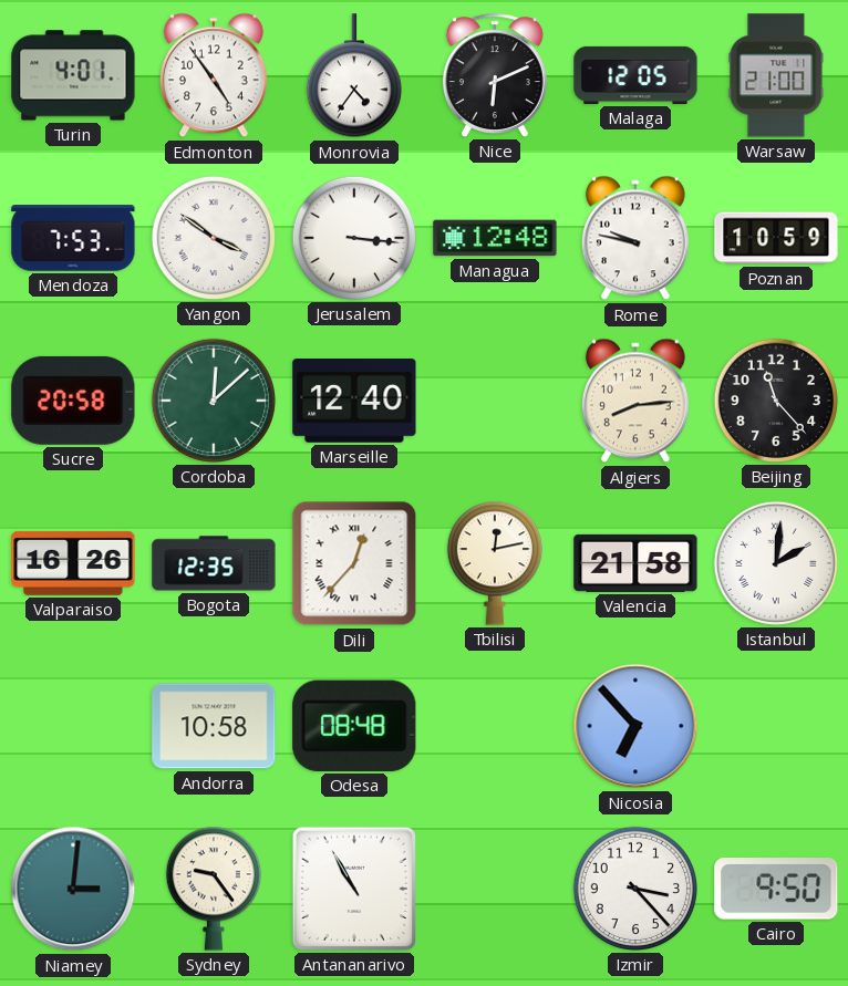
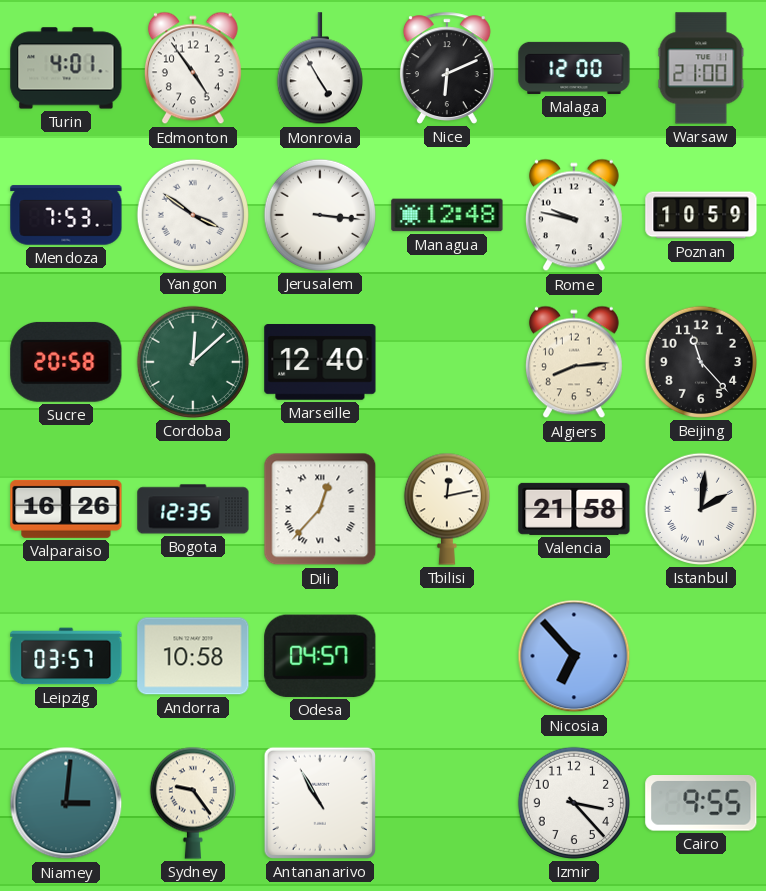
Monrovia: 4:36 -> 4:55 (320, 69)
Malaga: 12:05 -> 12:00 (574, 68)
Leipzig: none -> 03:57 (66, 656)
Odesa: 08:48 -> 04:57 (320, 656)
Cairo: 9:50 -> 9:55 (701, 804)
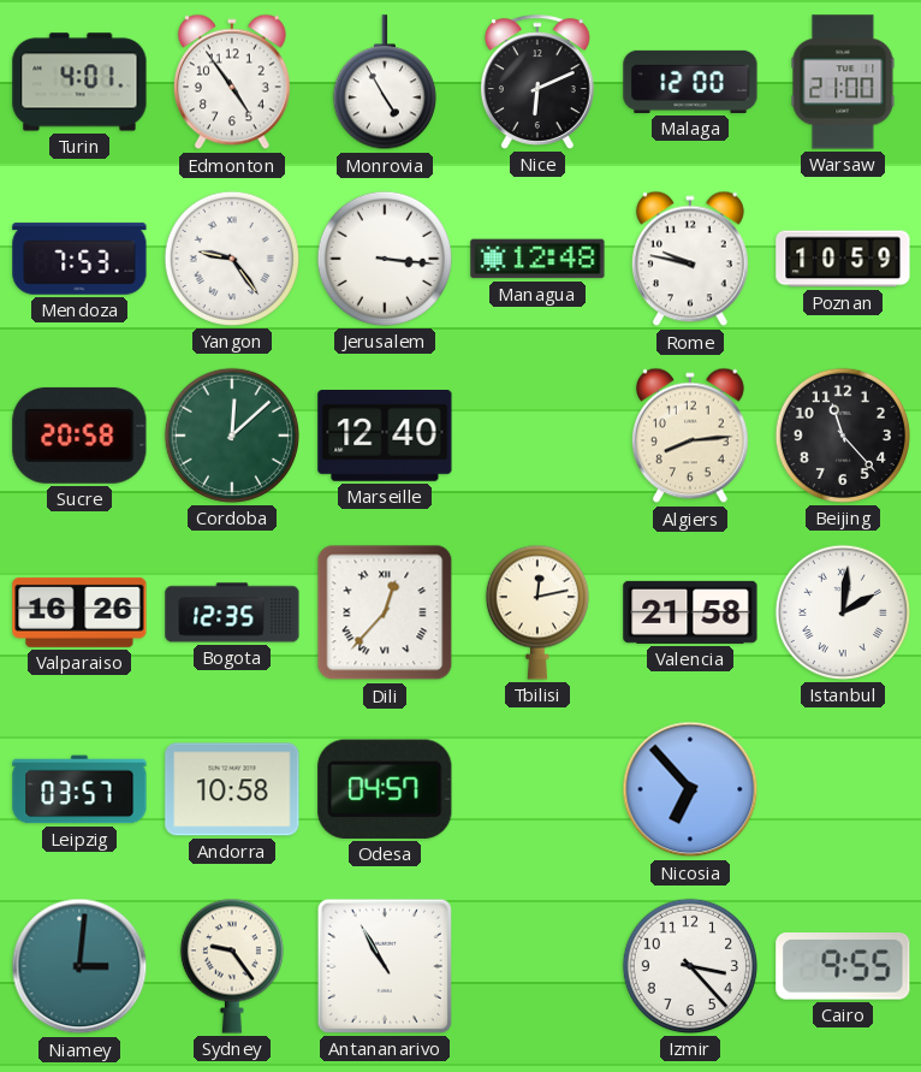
Yangon: 3:51 -> 9:24 (232, 259)
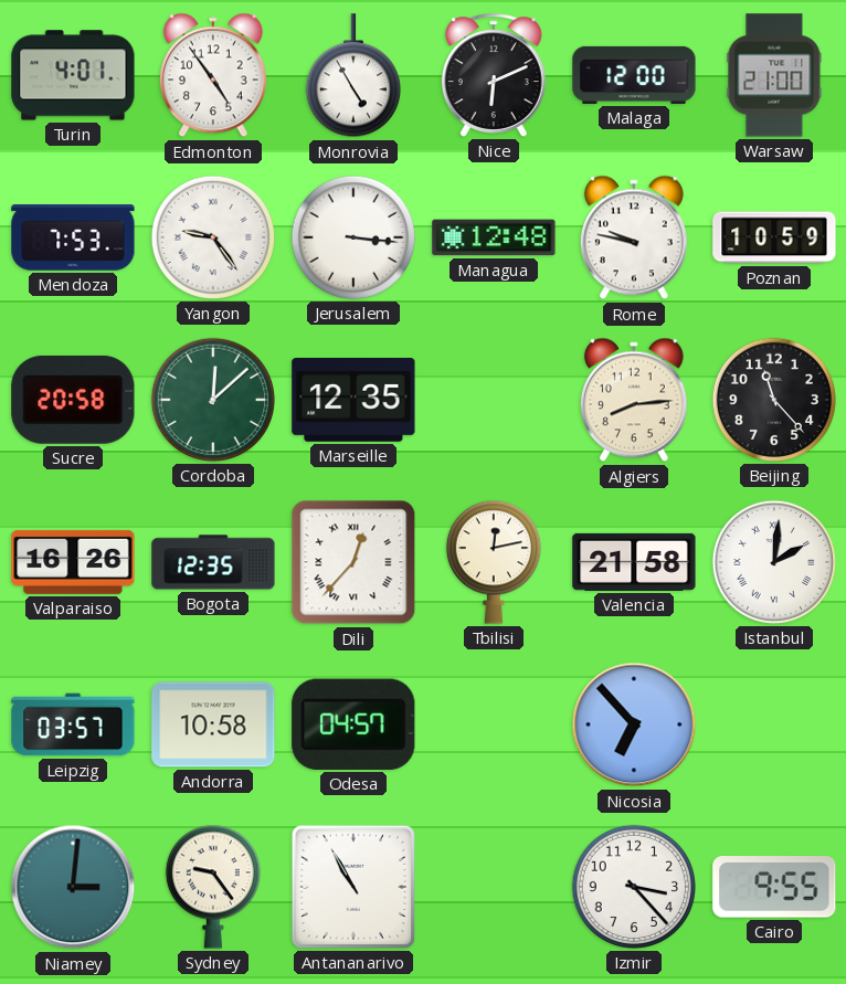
Marseille: 12:40 -> 12:35 (353, 401)
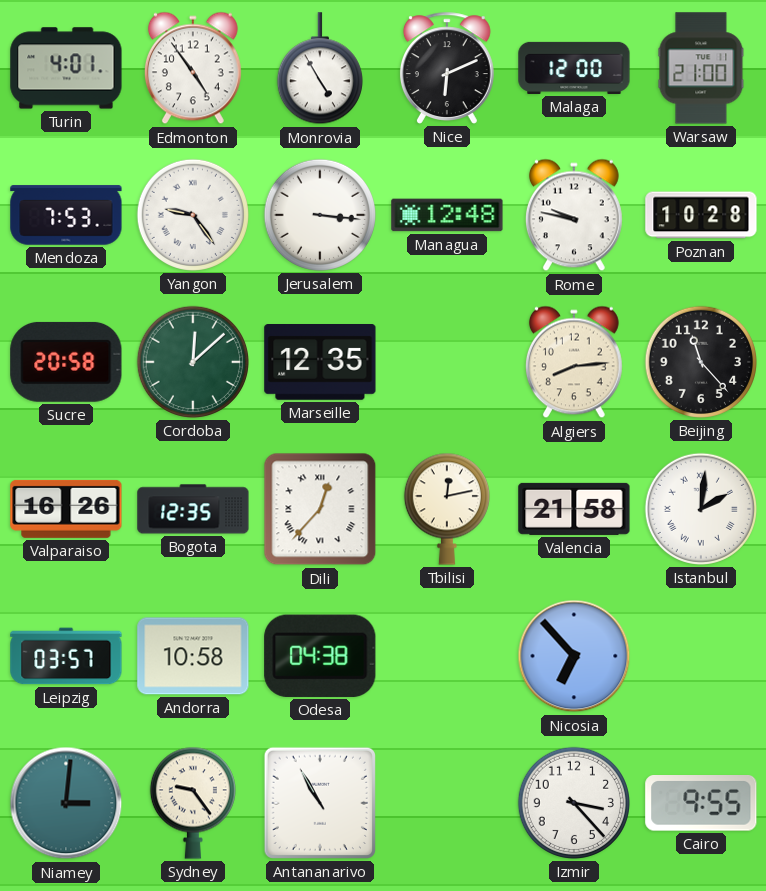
Poznan: 10:59 -> 10:28 (701, 215)
Odesa: 04:57 -> 04:38 (320, 656)
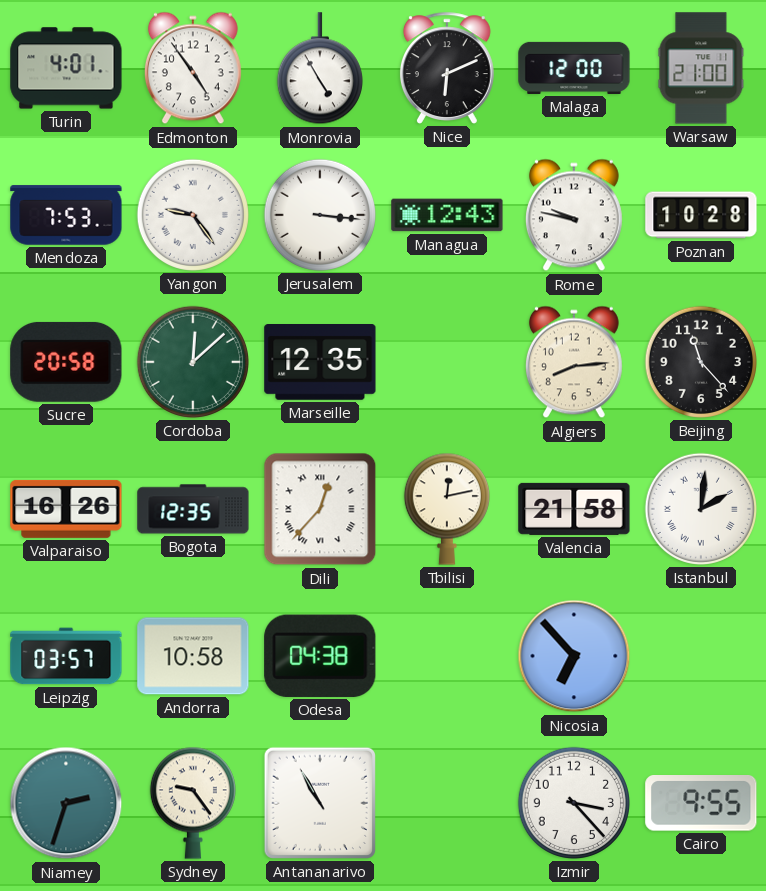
Managua: 12:48 -> 12:43 (447, 215)
Niamey: 3:01 -> 2:33 (66, 803)
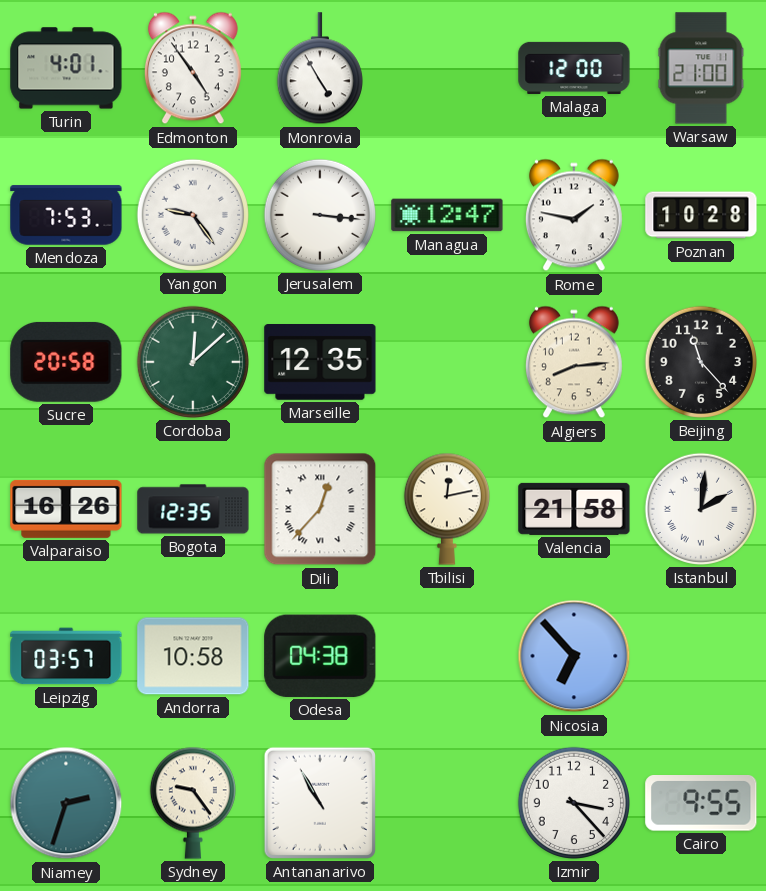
Nice: 6:11 -> none (447, 68)
Managua: 12:43 -> 12:47 (447, 215)
Rome: 9:47 -> 1:47 (574, 215)
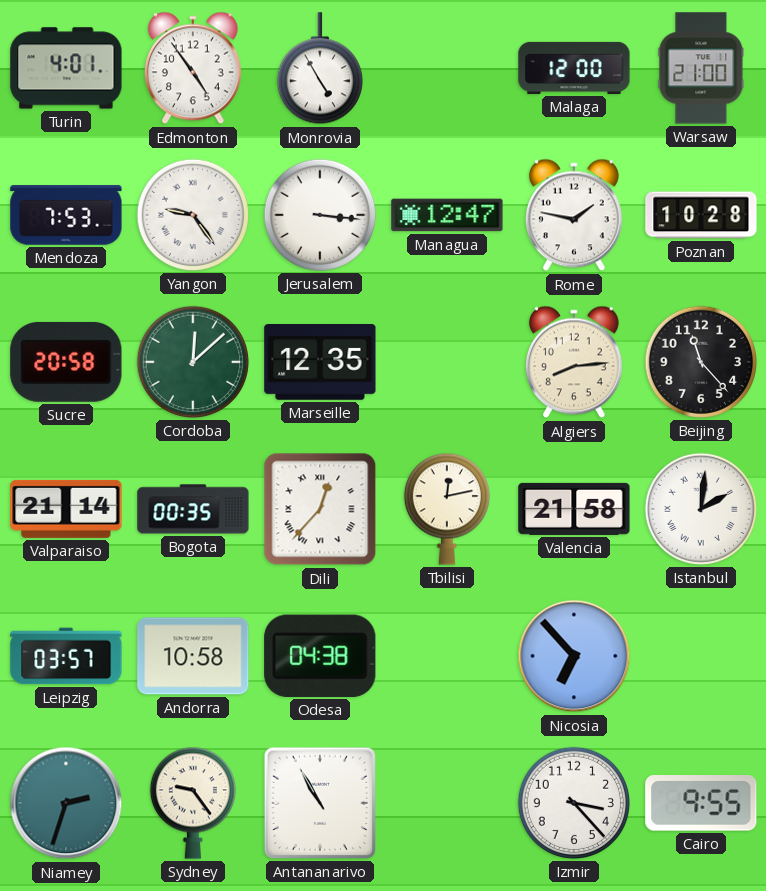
Valparaiso: 16:26 -> 21:14 (66, 509)
Bogota: 12:35 -> 00:35 (193, 509)
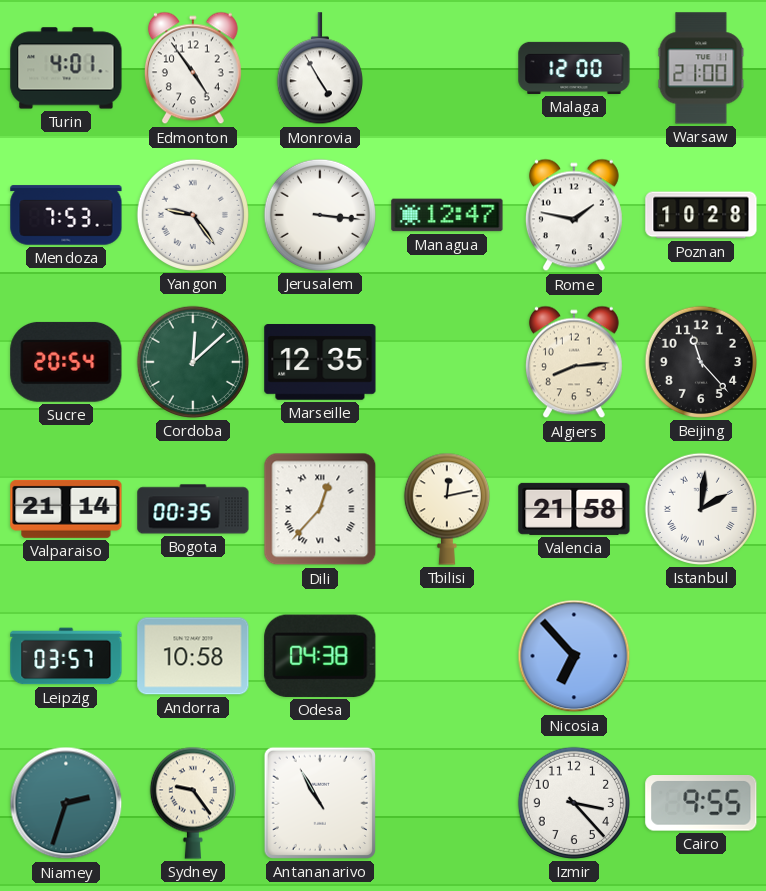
Sucre: 20:58 -> 20:54 (66, 362)
